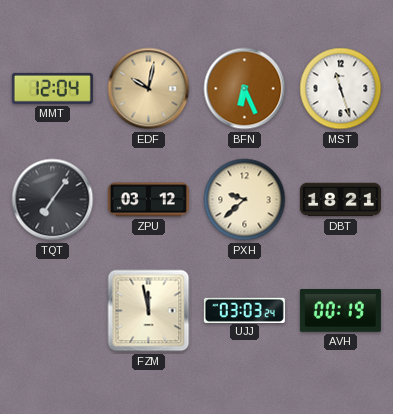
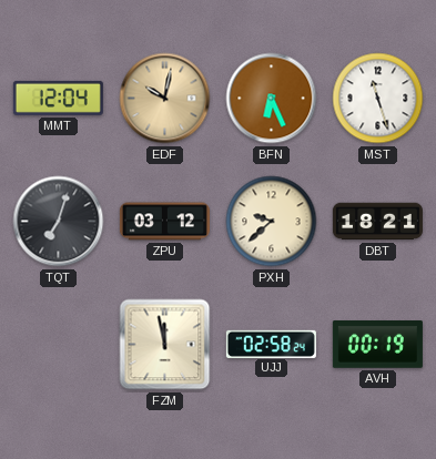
TQT: 7:06 -> 7:03 (59, 222)
UJJ: 03:03 -> 02:58 (271, 344)
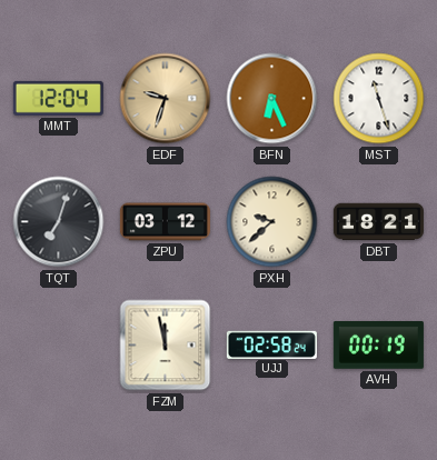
EDF: 10:02 -> 9:33 (166, 99)
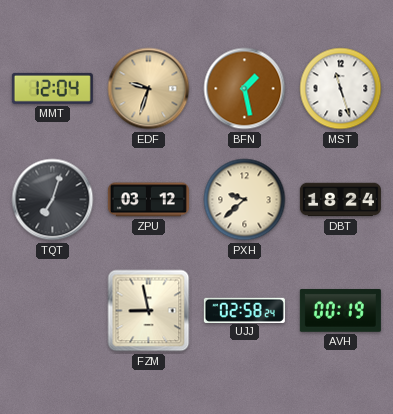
BFN: 6:26 -> 1:28 (245, 89)
DBT: 18:21 -> 18:24 (340, 200)
FZM: 11:58 -> 8:58 (149, 311)
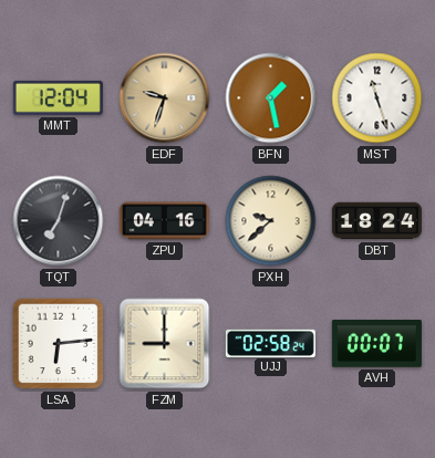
ZPU: 03:12 -> 04:16 (164, 221)
LSA: none -> 6:14 (59, 344)
FZM: 8:58 -> 9:00 (165, 344)
AVH: 00:19 -> 00:07 (376, 344)
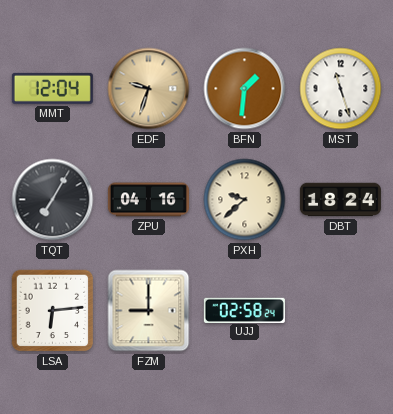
BFN: 1:28 -> 1:31 (245, 89)
TQT: 7:03 -> 7:05 (53, 200)
AVH: 00:07 -> none (376, 344)
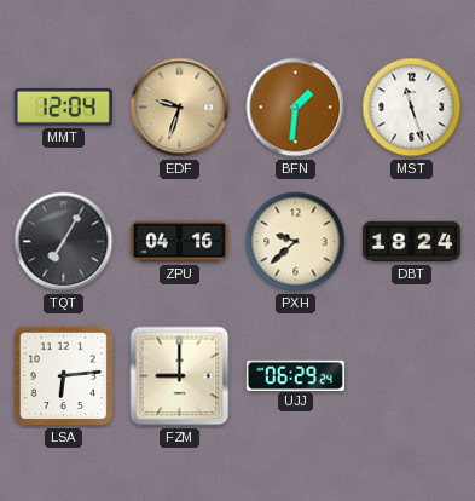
UJJ: 02:58 -> 06:29 (295, 375)
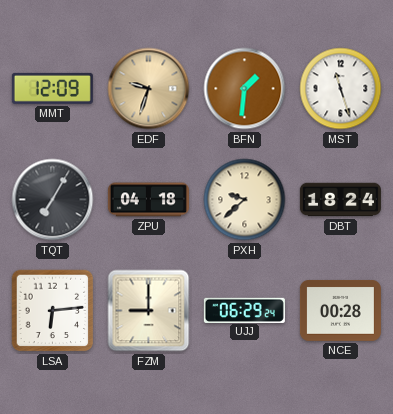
MMT: 12:04 -> 12:09 (52, 88)
ZPU: 04:16 -> 04:18 (148, 200)
NCE: none -> 00:28 (340, 310)
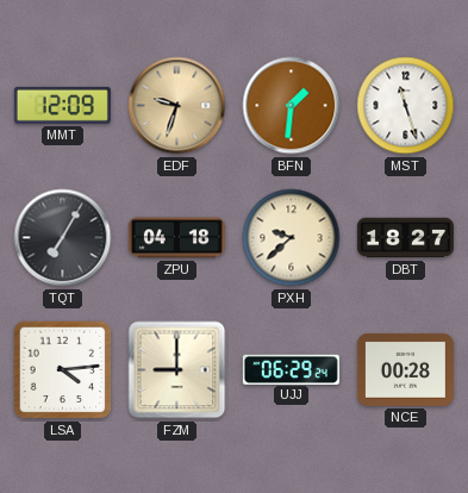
DBT: 18:24 -> 18:27 (405, 238)
LSA: 6:14 -> 4:14 (63, 370)
